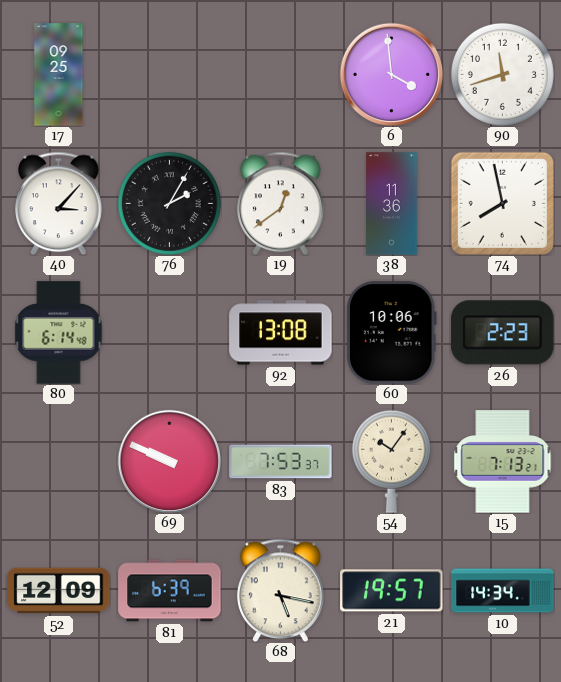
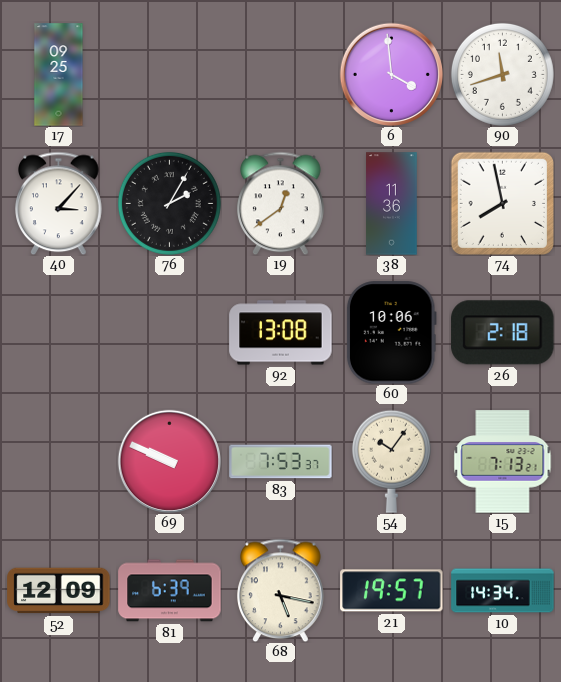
80: 6:14 -> none (59, 333)
26: 2:23 -> 2:18 (503, 333)
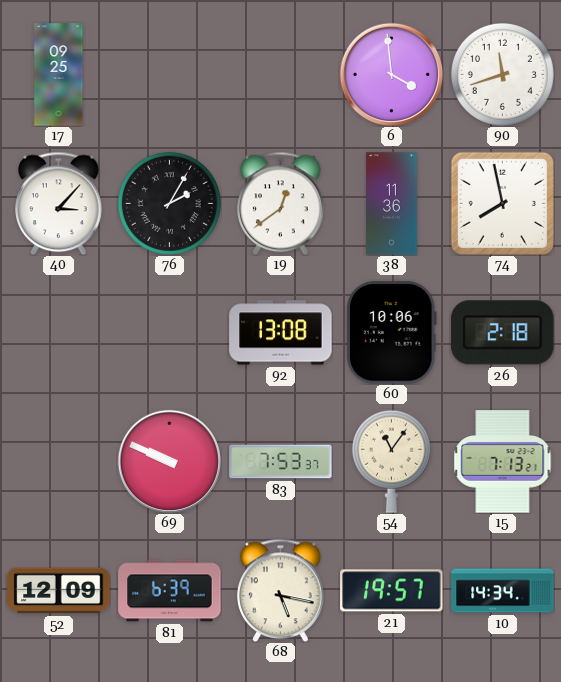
54: 10:06 -> 11:06 (391, 461)
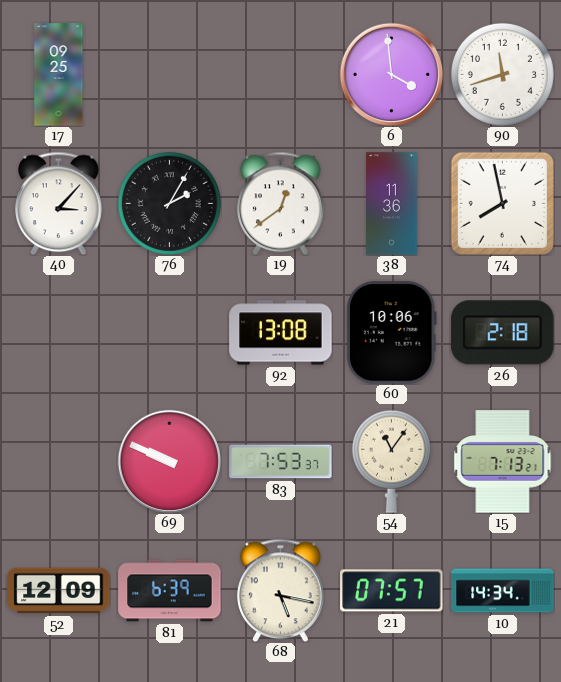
21: 19:57 -> 07:57 (392, 591)
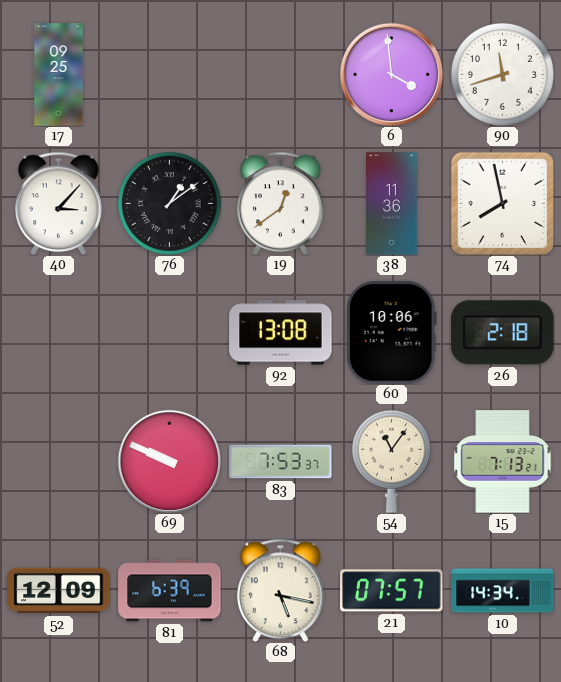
76: 2:05 -> 1:09 (169, 203)
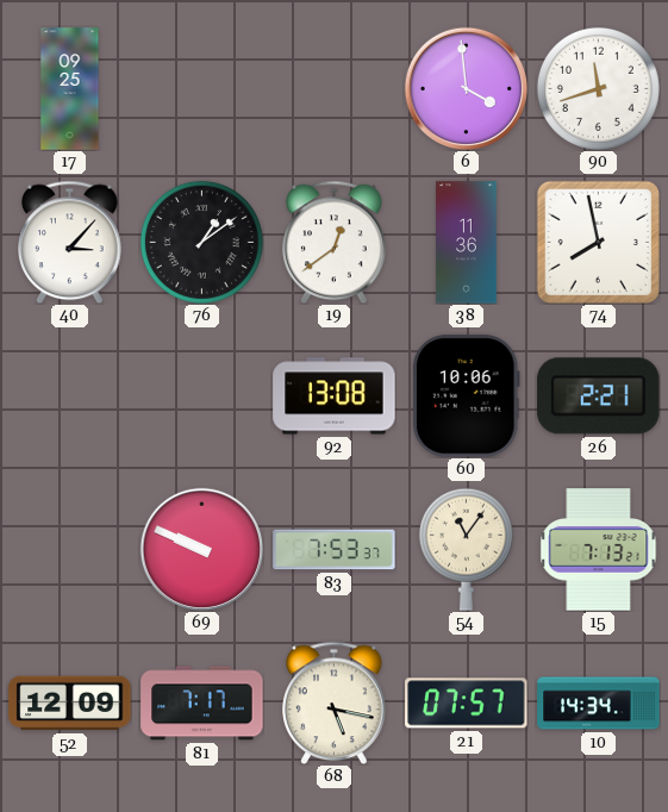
26: 2:18 -> 2:21 (599, 396)
81: 6:39 -> 7:17 (202, 704)
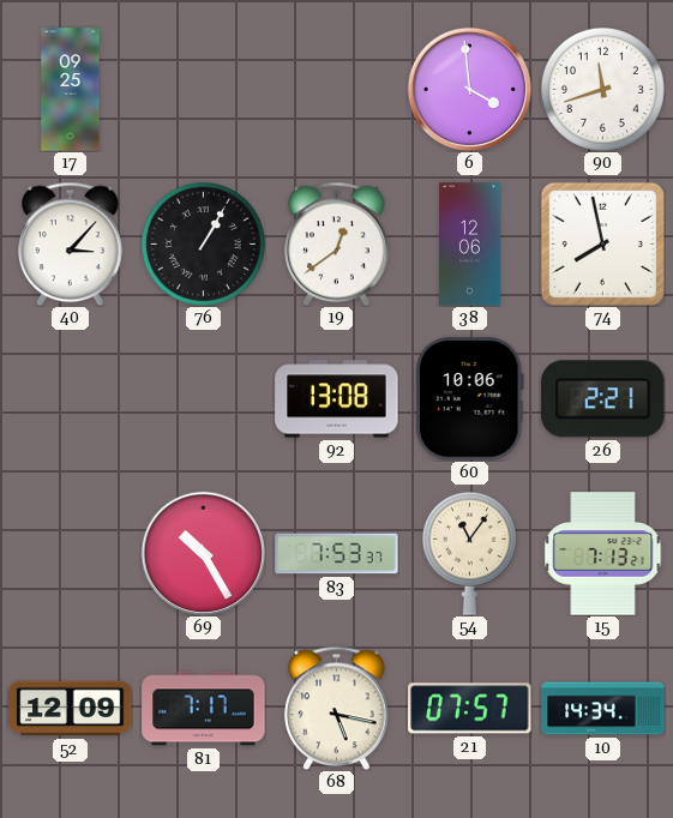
76: 1:09 -> 1:05 (203, 243)
38: 11:36 -> 12:06 (470, 245)
69: 9:49 -> 10:25 (203, 553)
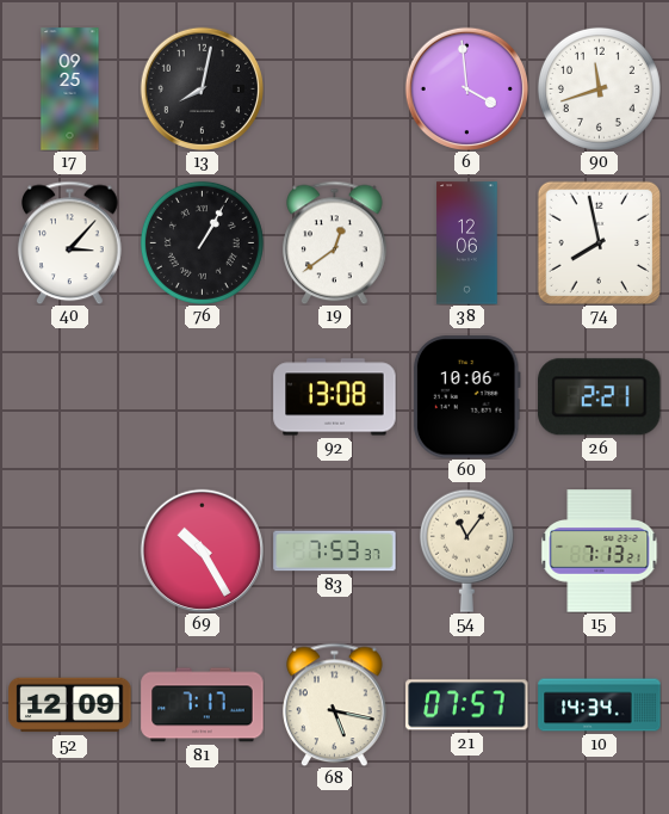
13: none -> 8:02 (202, 88)
